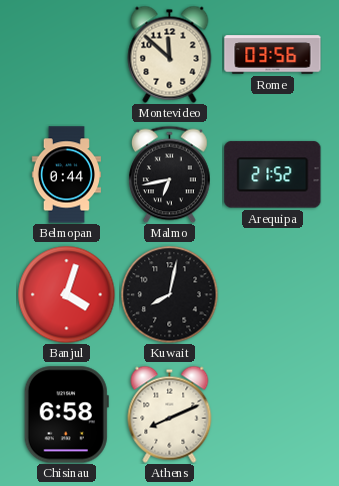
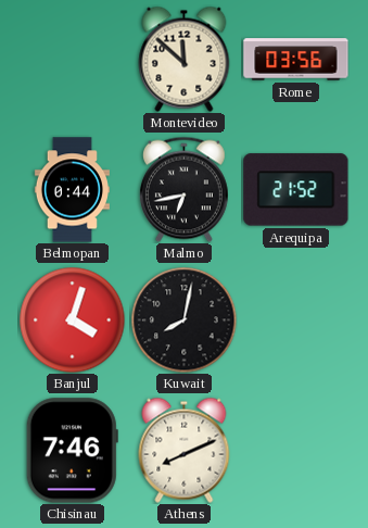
Chisinau: 6:58 -> 7:46 (72, 451)
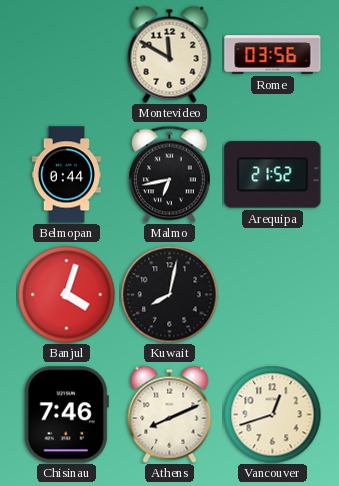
Montevideo: 11:52 -> 11:50 (170, 54)
Vancouver: none -> 12:42 (272, 414)
